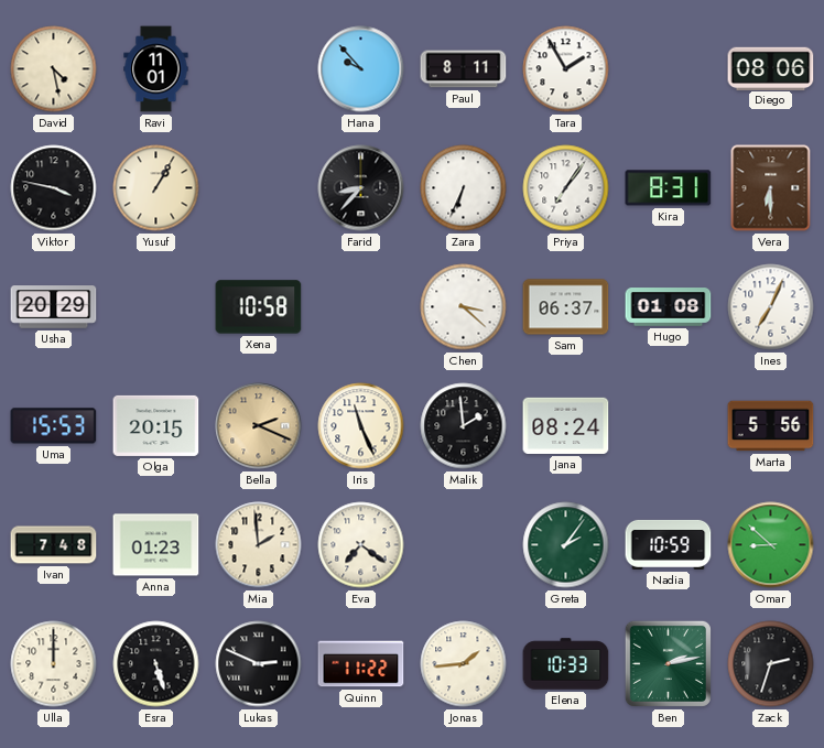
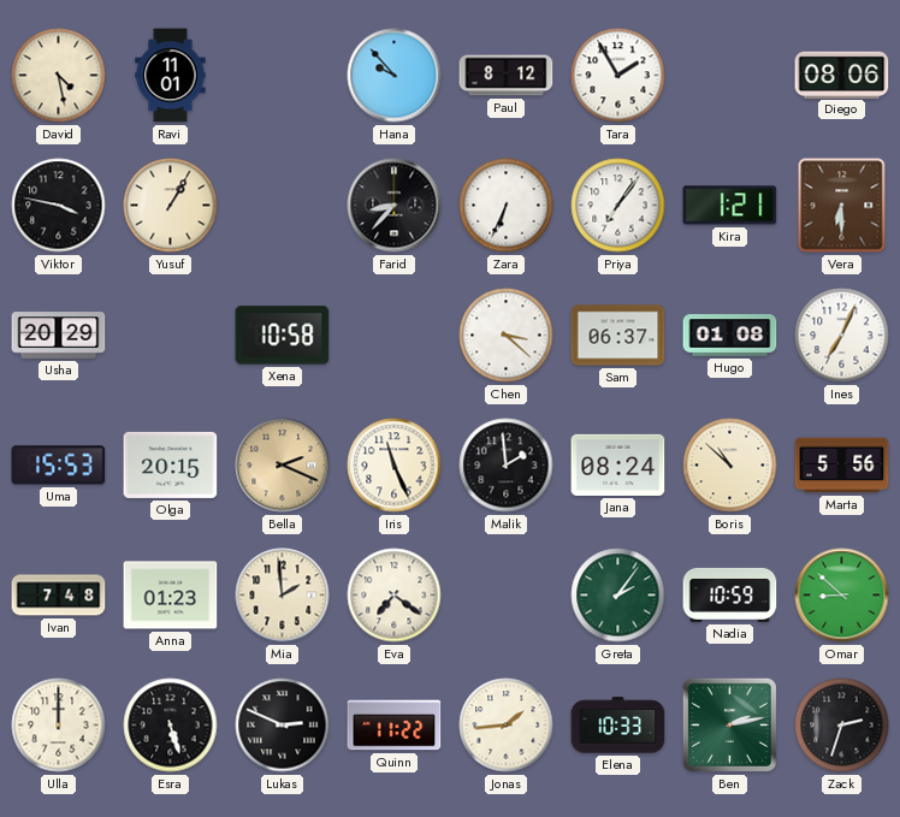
Paul: 8:11 -> 8:12 (507, 76)
Kira: 8:31 -> 1:21 (730, 206)
Boris: none -> 10:52 (730, 466)
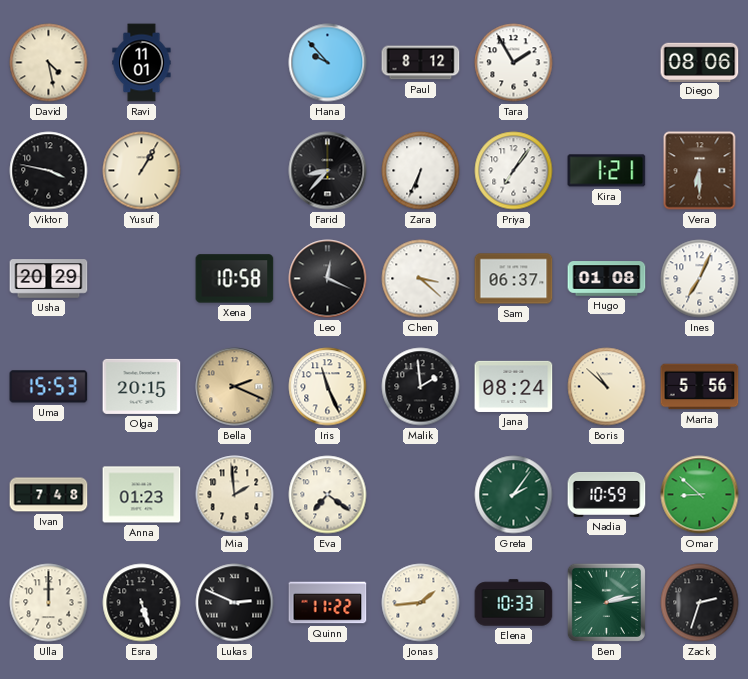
Leo: none -> 12:19 (328, 279)
